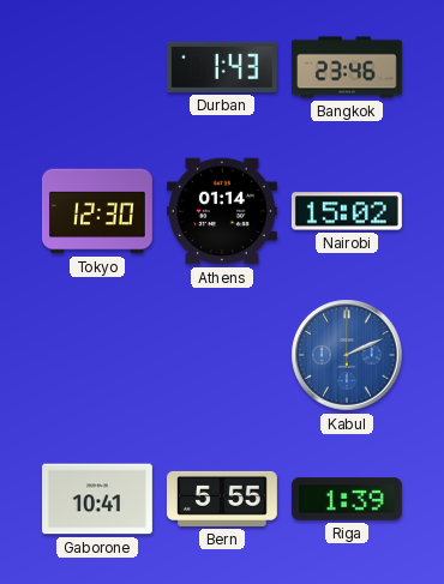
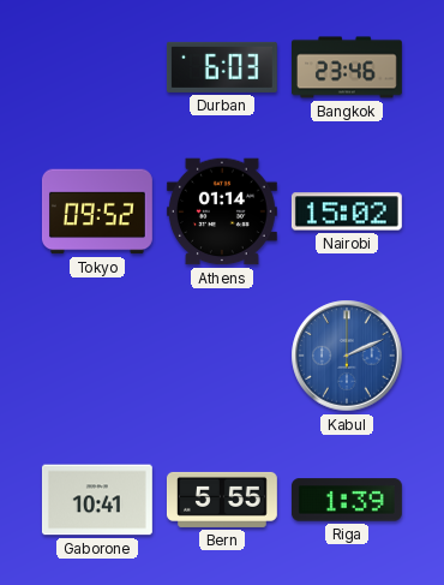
Durban: 1:43 -> 6:03 (222, 67)
Tokyo: 12:30 -> 09:52 (97, 211)
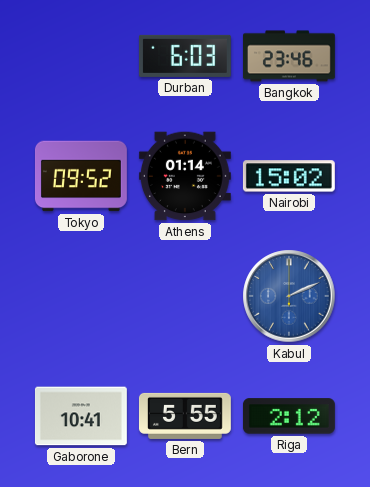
Riga: 1:39 -> 2:12 (289, 416)
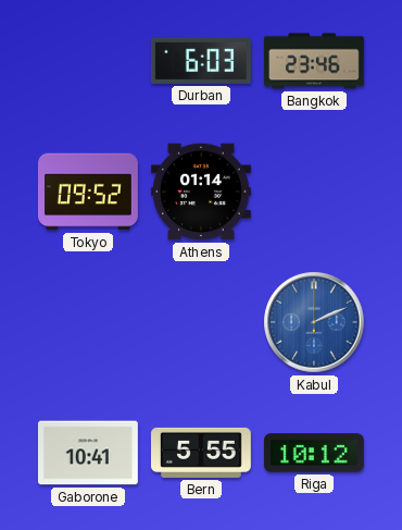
Nairobi: 15:02 -> none (289, 176)
Riga: 2:12 -> 10:12 (314, 453)
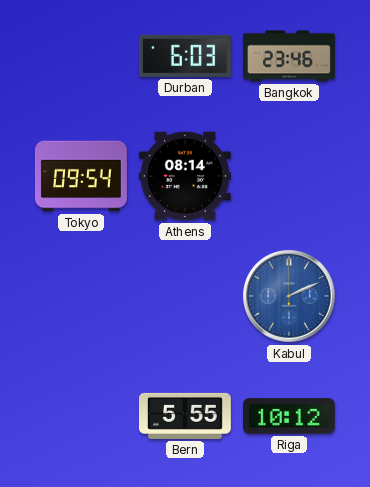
Tokyo: 09:52 -> 09:54 (81, 176)
Athens: 01:14 -> 08:14 (185, 176)
Gaborone: 10:41 -> none (88, 453)
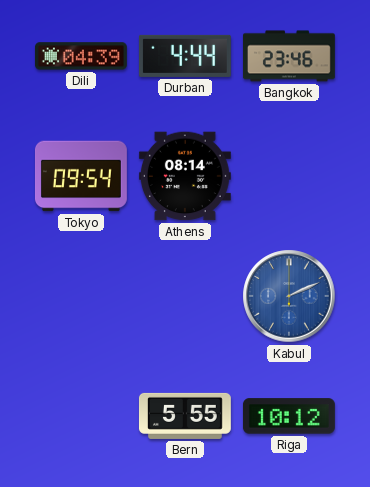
Dili: none -> 04:39 (81, 56)
Durban: 6:03 -> 4:44 (185, 56)
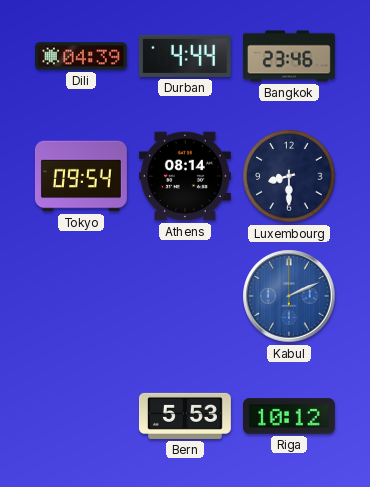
Luxembourg: none -> 8:30 (289, 176)
Bern: 5:55 -> 5:53 (185, 416)
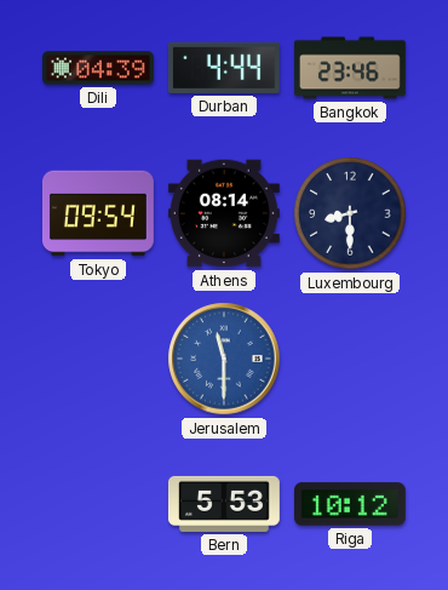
Jerusalem: none -> 11:30 (224, 359)
Kabul: 2:11 -> none (289, 296)
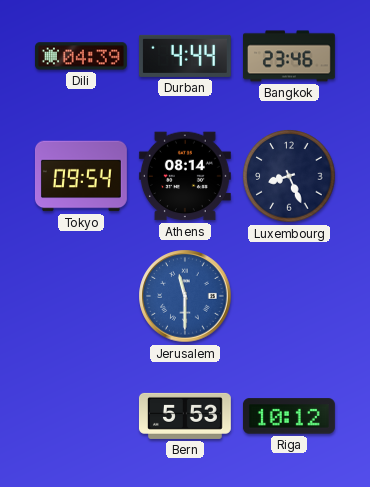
Luxembourg: 8:30 -> 8:26 (289, 176)
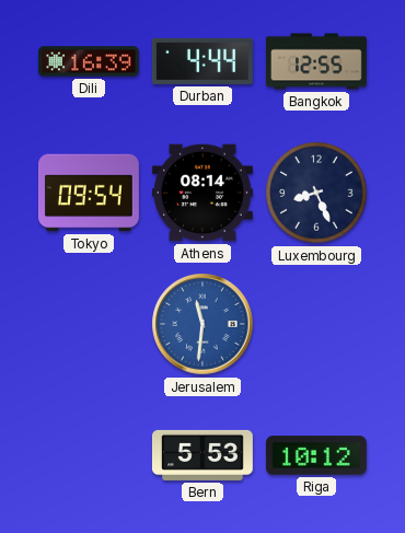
Dili: 04:39 -> 16:39 (89, 61)
Bangkok: 23:46 -> 12:55 (316, 61)
Jerusalem: 11:30 -> 11:31 (202, 324)
